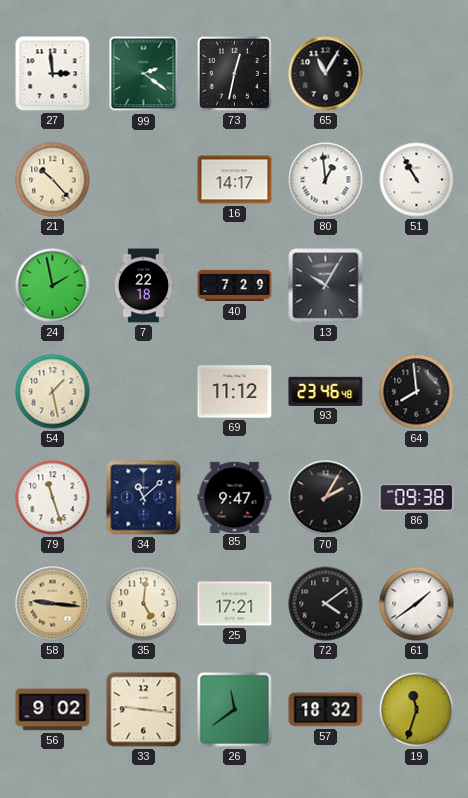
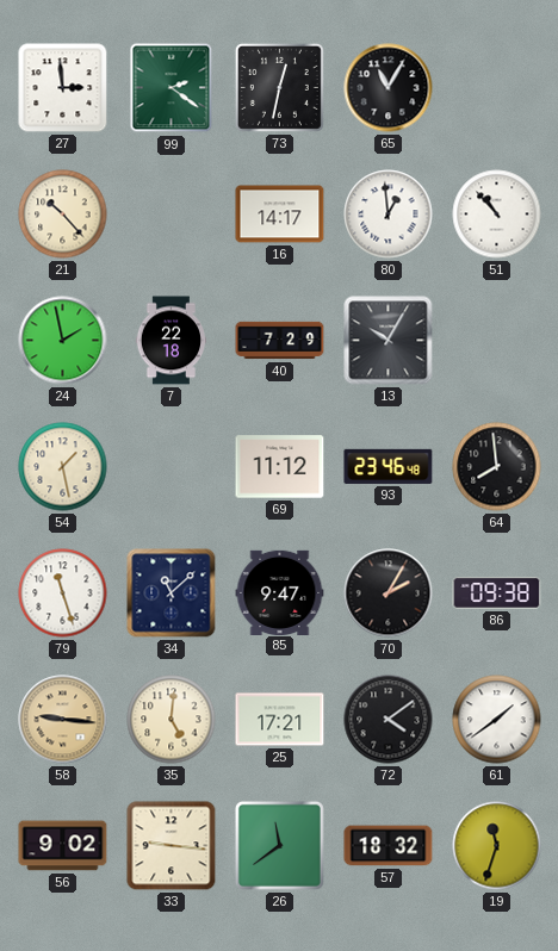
51: 10:55 -> 10:53 (497, 215)
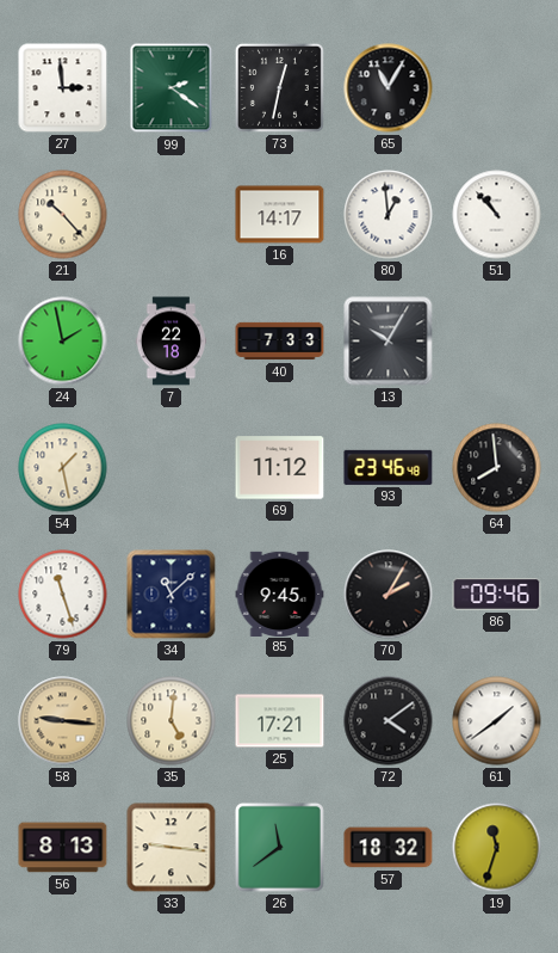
40: 7:29 -> 7:33 (280, 342)
85: 9:47 -> 9:45 (280, 594)
86: 09:38 -> 09:46 (497, 594)
56: 9:02 -> 8:13 (63, 848)
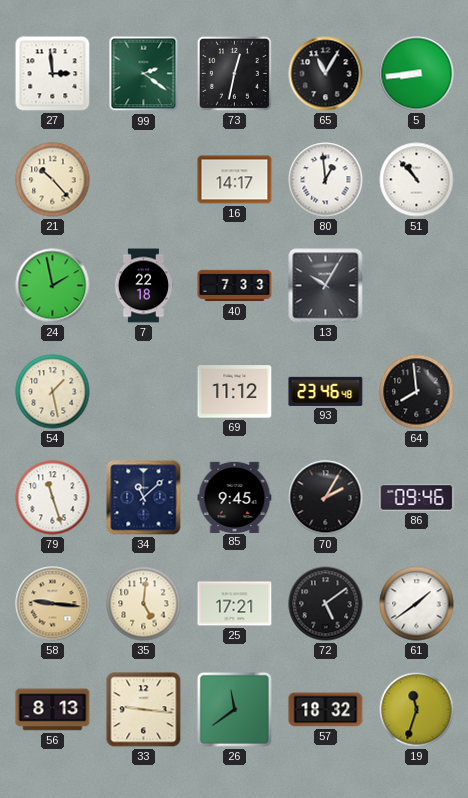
5: none -> 8:44 (417, 74)
72: 4:09 -> 5:09 (326, 604)
